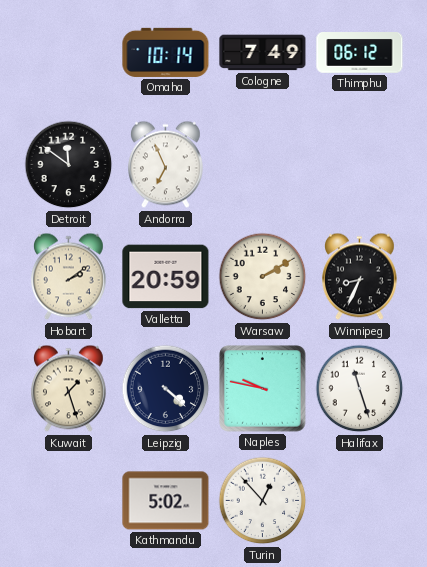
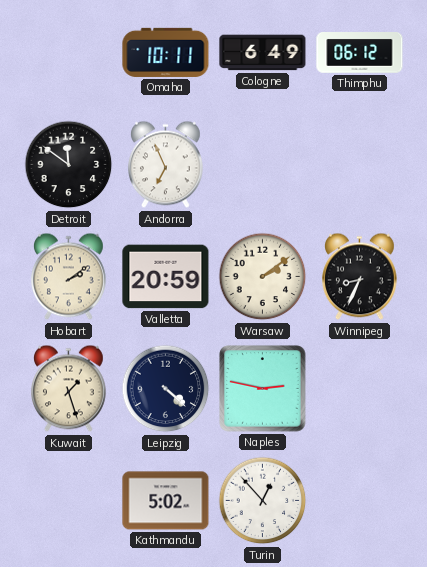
Omaha: 10:14 -> 10:11 (166, 52)
Cologne: 7:49 -> 6:49 (263, 53)
Warsaw: 2:10 -> 2:09 (263, 277)
Naples: 9:47 -> 2:47 (263, 389)
Halifax: 11:27 -> none (360, 389)
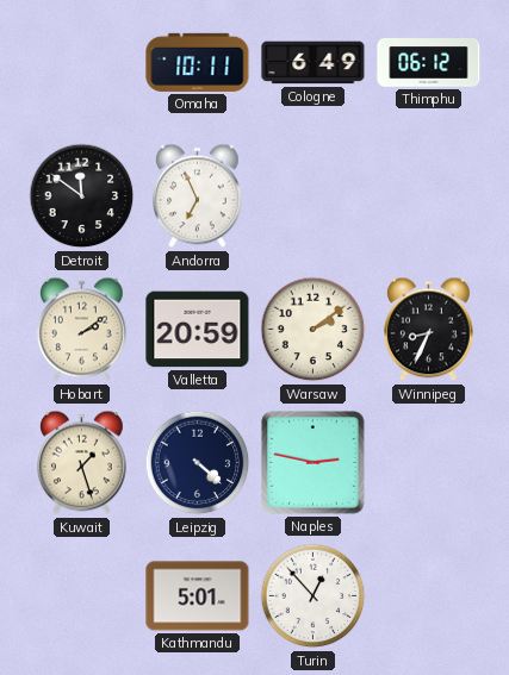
Kathmandu: 5:02 -> 5:01 (198, 596)
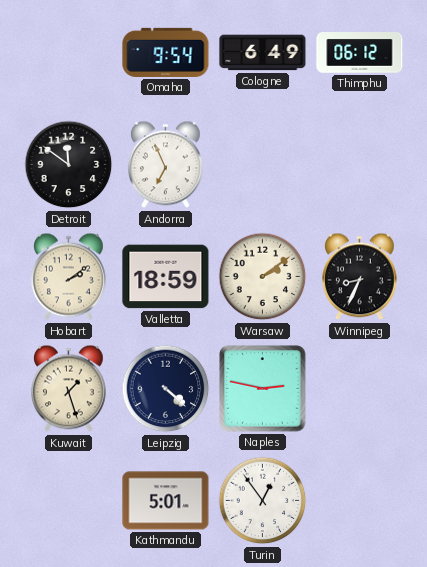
Omaha: 10:11 -> 9:54 (166, 52)
Valletta: 20:59 -> 18:59 (166, 277)
Turin: 12:53 -> 12:54 (263, 501)
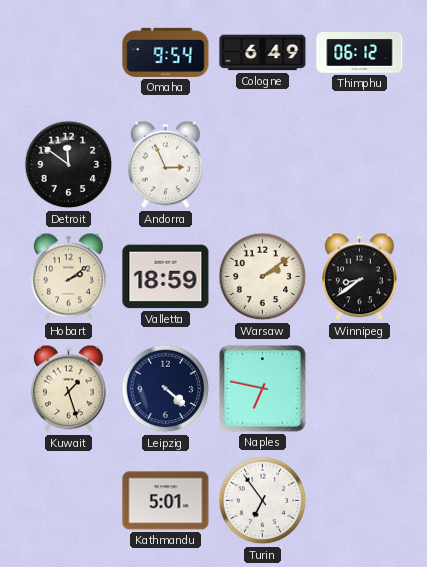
Andorra: 6:56 -> 2:56 (166, 165)
Winnipeg: 8:34 -> 8:39 (360, 277)
Naples: 2:47 -> 6:47 (263, 389)
Turin: 12:54 -> 6:54 (263, 501)
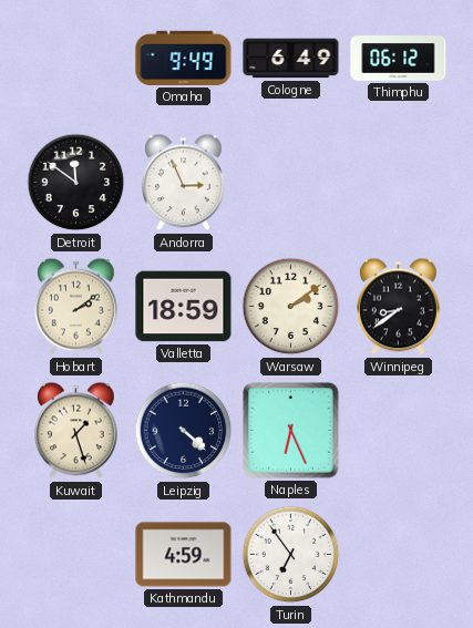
Omaha: 9:54 -> 9:49 (184, 58)
Naples: 6:47 -> 6:26 (291, 431)
Kathmandu: 5:01 -> 4:59 (184, 555)
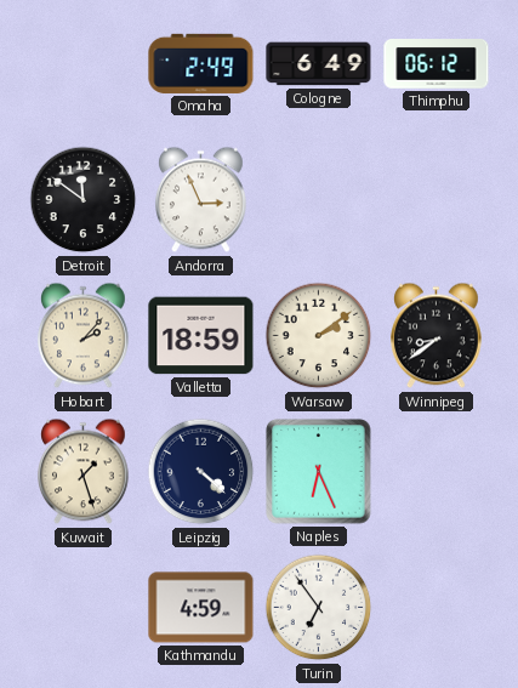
Omaha: 9:49 -> 2:49 (201, 63)
Hobart: 2:09 -> 2:07 (84, 336)
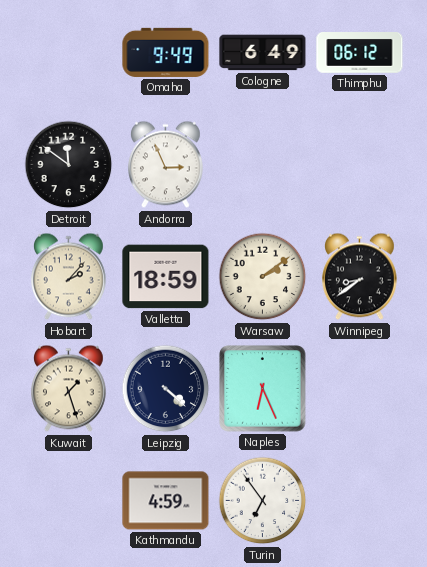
Omaha: 2:49 -> 9:49 (166, 52)
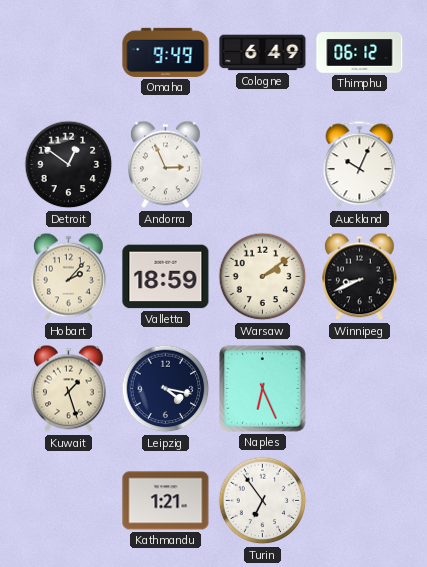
Detroit: 11:51 -> 12:51 (69, 165)
Auckland: none -> 10:04 (360, 165)
Winnipeg: 8:39 -> 8:41 (360, 277)
Leipzig: 4:22 -> 4:17 (166, 389)
Kathmandu: 4:59 -> 1:21 (166, 501)
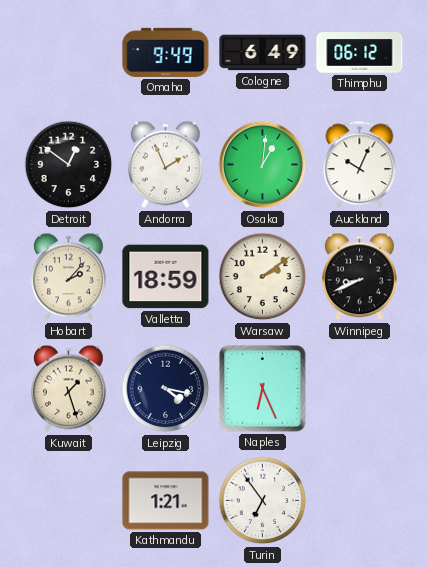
Andorra: 2:56 -> 1:56 (166, 165)
Osaka: none -> 1:01 (263, 165)
